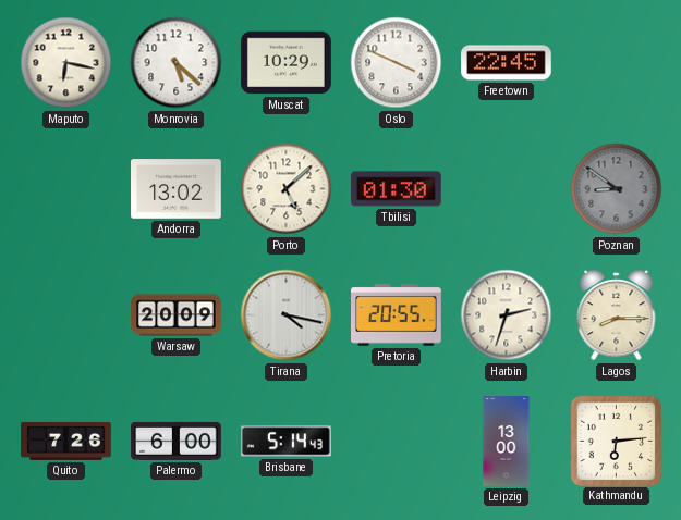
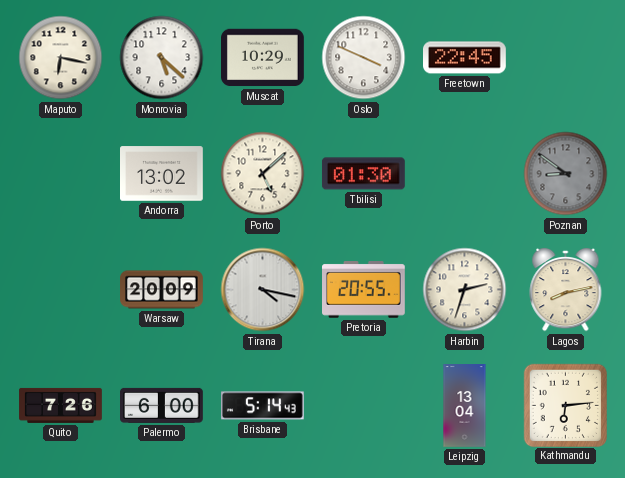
Lagos: 8:15 -> 8:13 (566, 290)
Leipzig: 13:00 -> 13:04 (465, 406)
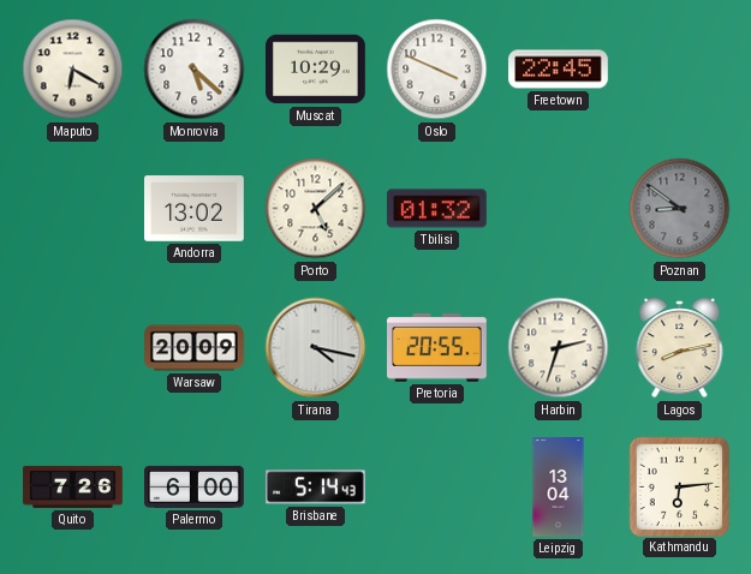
Maputo: 6:17 -> 6:20 (73, 70)
Tbilisi: 01:30 -> 01:32 (436, 209)
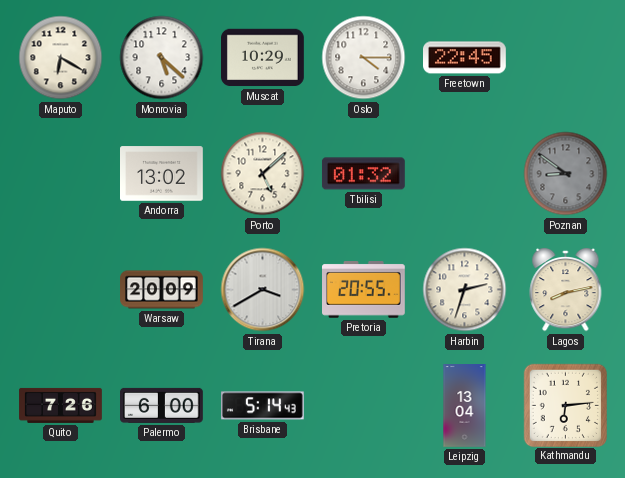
Oslo: 3:49 -> 4:15 (364, 58)
Tirana: 4:17 -> 3:40 (263, 290)
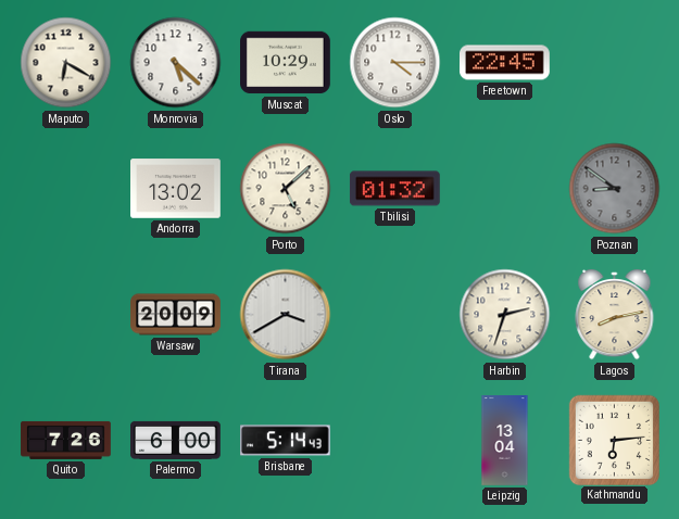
Pretoria: 20:55 -> none (364, 290)
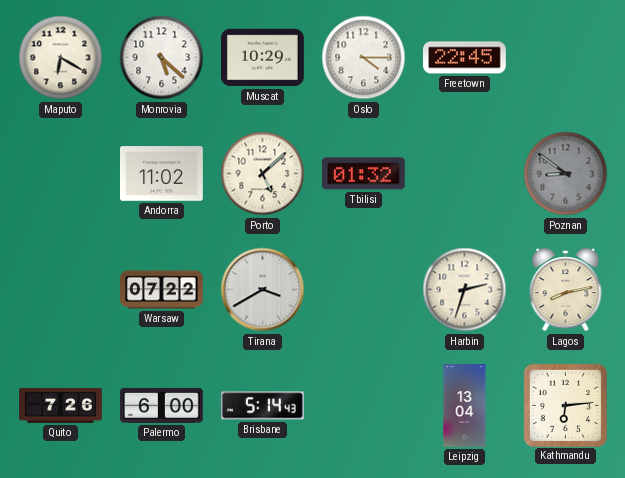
Andorra: 13:02 -> 11:02 (162, 174)
Warsaw: 20:09 -> 07:22 (162, 290)
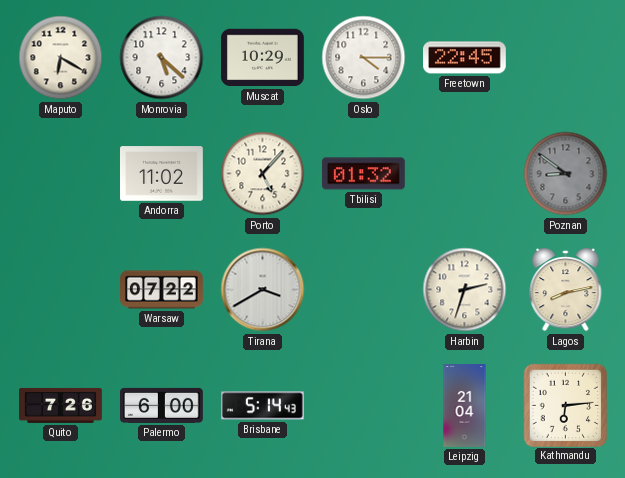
Porto: 5:08 -> 5:07 (263, 174)
Leipzig: 13:04 -> 21:04 (465, 406)
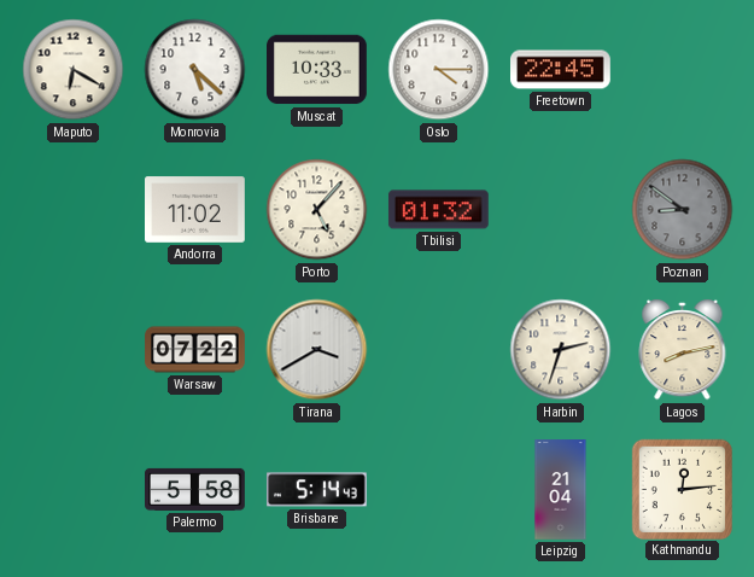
Muscat: 10:29 -> 10:33 (317, 70)
Quito: 7:26 -> none (61, 405)
Palermo: 6:00 -> 5:58 (195, 489)
Kathmandu: 6:14 -> 12:14 (682, 489)
